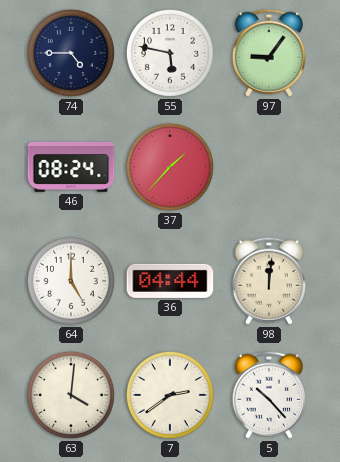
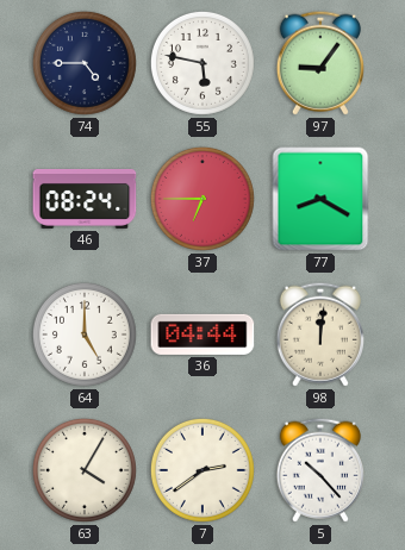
37: 1:37 -> 6:45 (202, 199)
77: none -> 8:20 (320, 199)
63: 4:01 -> 4:05 (85, 470)
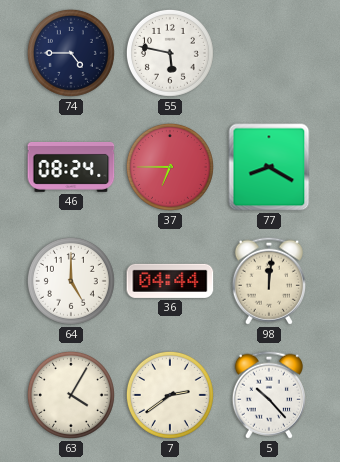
97: 9:06 -> none (320, 63)
